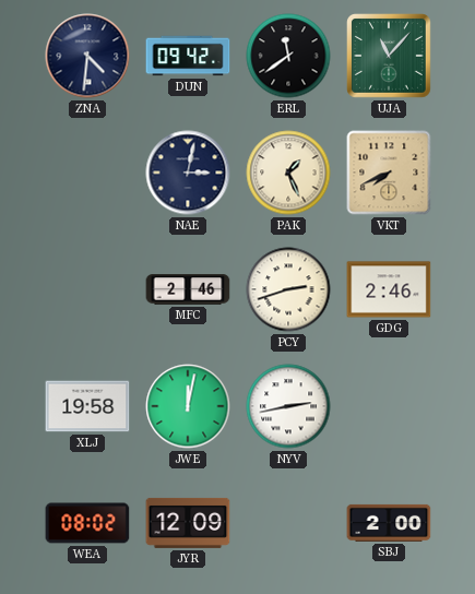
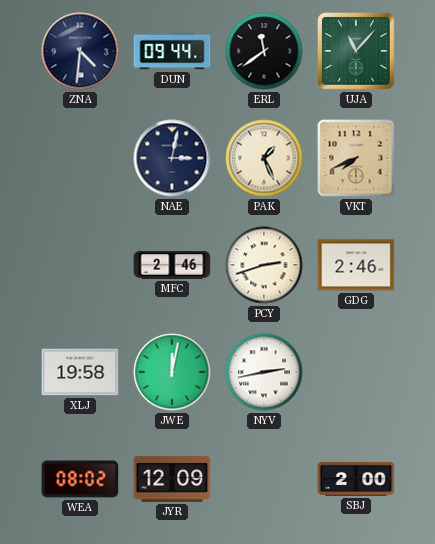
DUN: 09:42 -> 09:44 (172, 51)
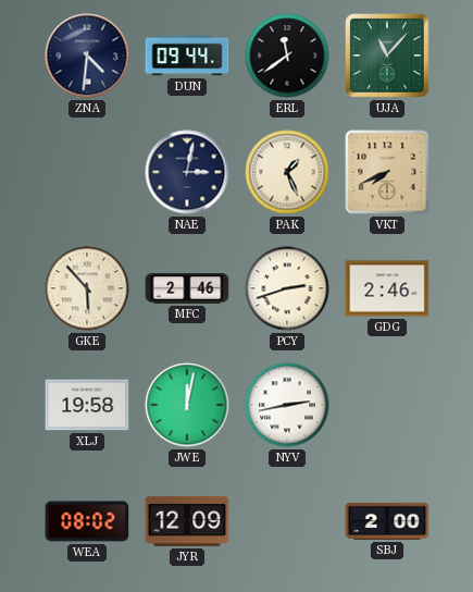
GKE: none -> 5:53 (87, 288)
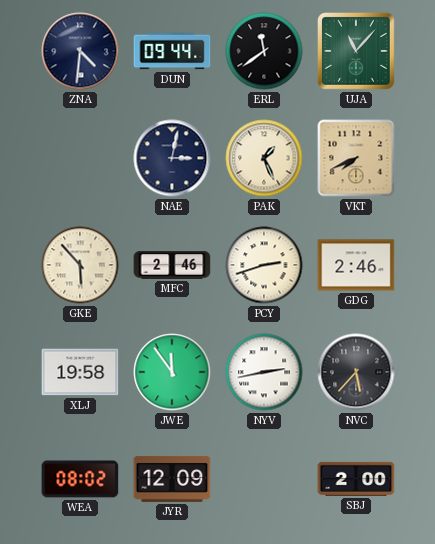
JWE: 12:02 -> 11:54 (172, 372)
NVC: none -> 5:37 (356, 372)
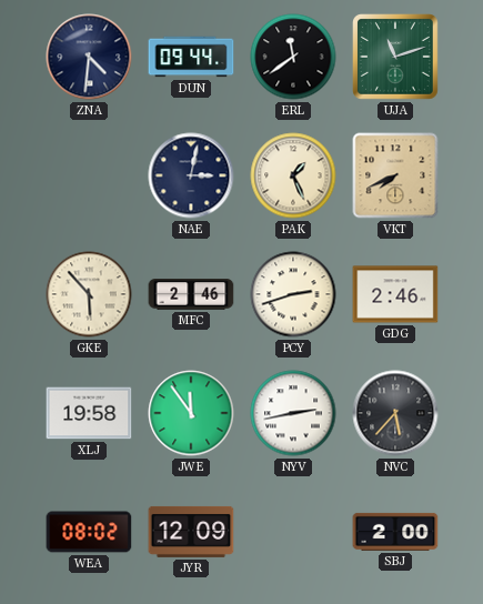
UJA: 11:07 -> 11:12 (396, 58)
